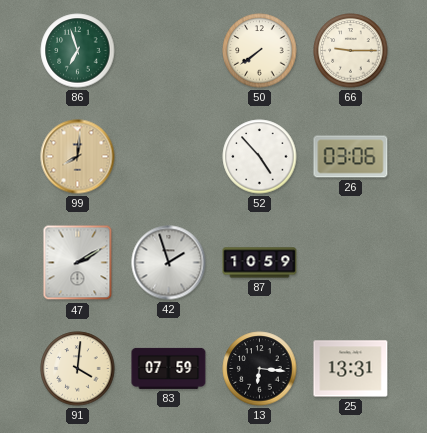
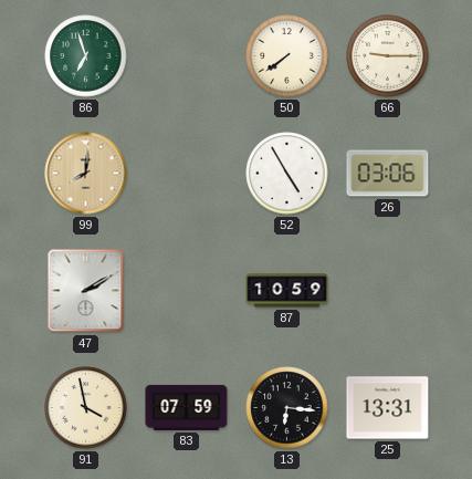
52: 4:53 -> 4:55 (287, 174)
42: 1:57 -> none (169, 263)
91: 4:01 -> 3:58 (86, 408)
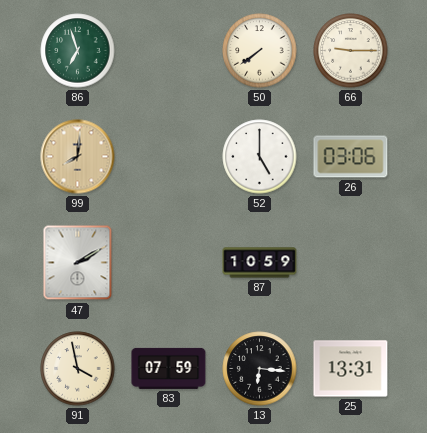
52: 4:55 -> 5:00 (260, 157)
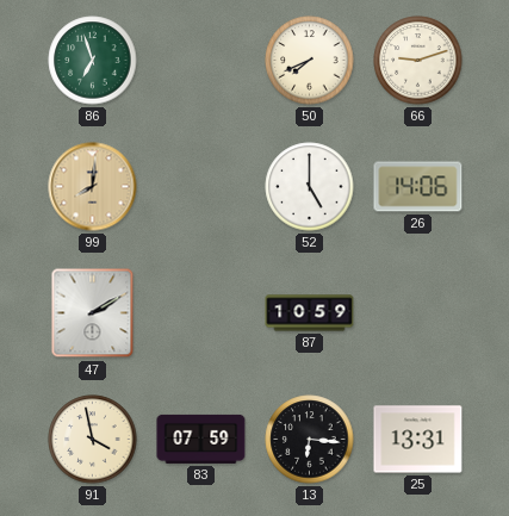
50: 7:39 -> 7:41 (310, 61)
66: 9:15 -> 9:12 (418, 61)
26: 03:06 -> 14:06 (418, 187)
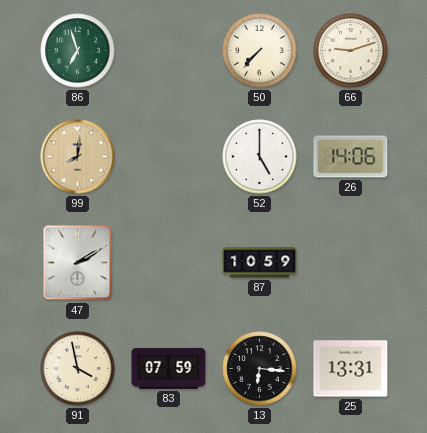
50: 7:41 -> 7:37 (260, 51)
